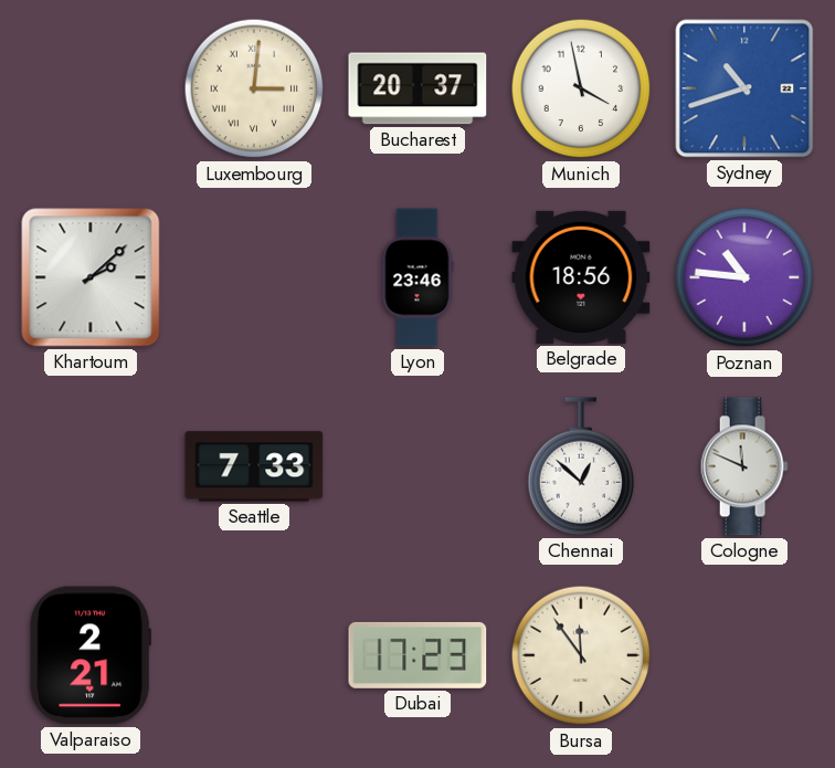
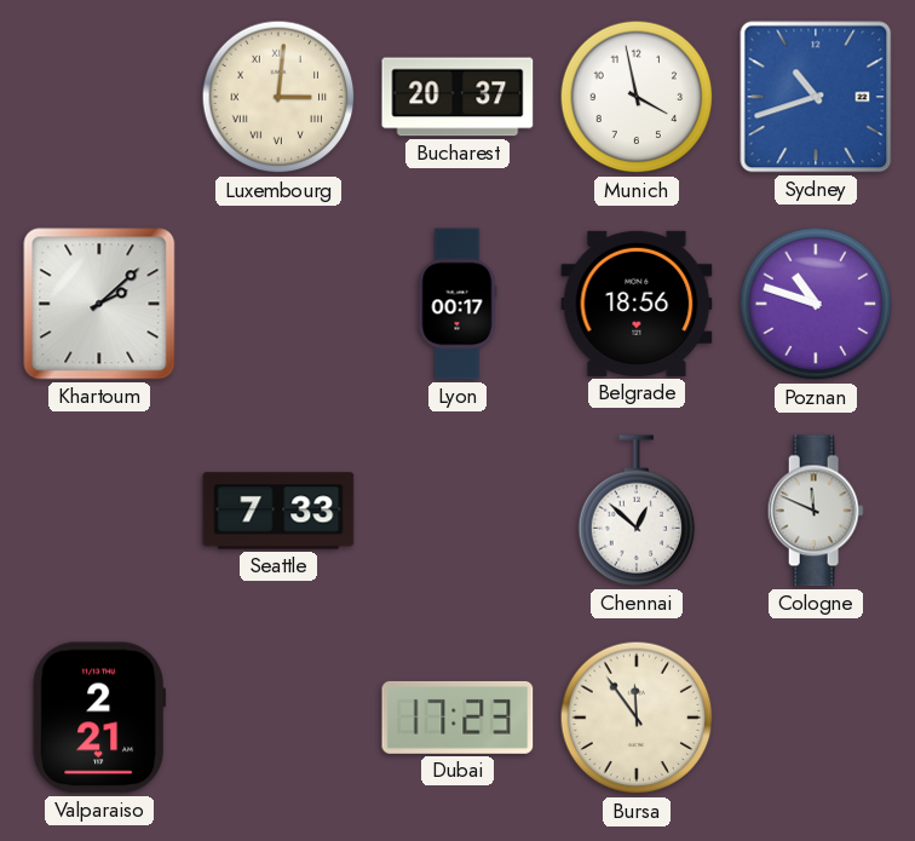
Lyon: 23:46 -> 00:17 (457, 304)
Poznan: 10:46 -> 10:48 (816, 304)
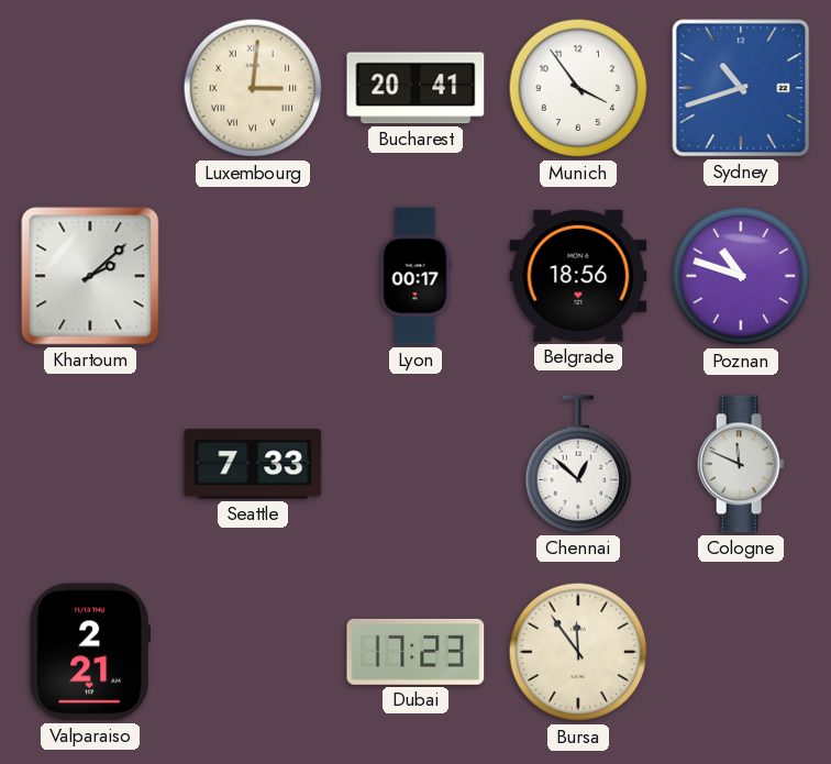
Bucharest: 20:37 -> 20:41 (416, 88)
Munich: 3:58 -> 3:54 (578, 88)
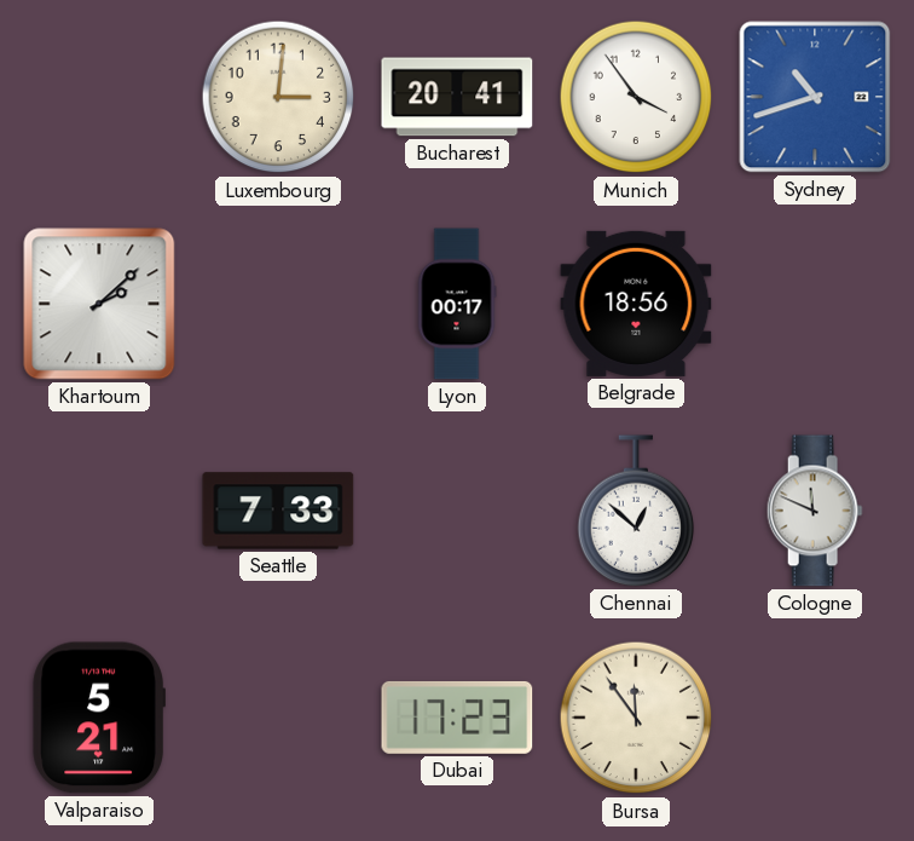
Luxembourg numerals: Roman -> Arabic (278, 97)
Poznan: 10:48 -> none (741, 276)
Valparaiso: 2:21 -> 5:21 (98, 718)
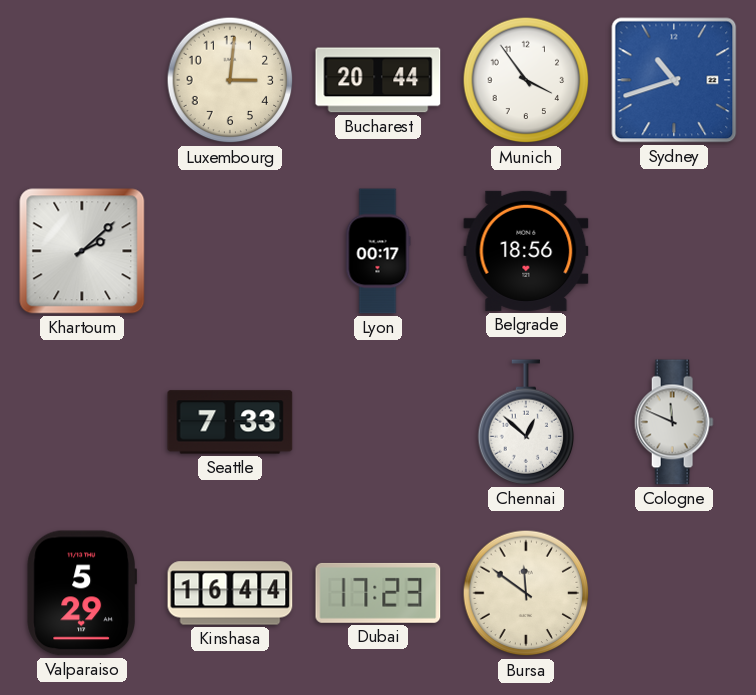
Bucharest: 20:41 -> 20:44 (378, 80)
Valparaiso: 5:21 -> 5:29 (81, 593)
Kinshasa: none -> 16:44 (230, 593)
Bursa: 11:54 -> 11:51 (526, 593)
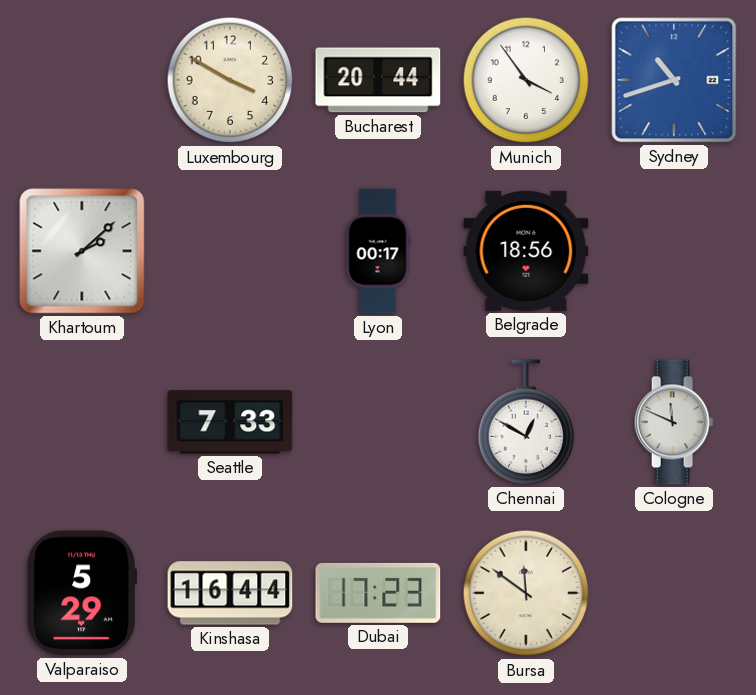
Luxembourg: 3:01 -> 3:50 (230, 80)
Chennai: 12:52 -> 12:50 (526, 422)
